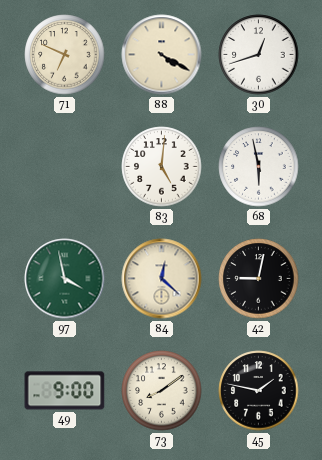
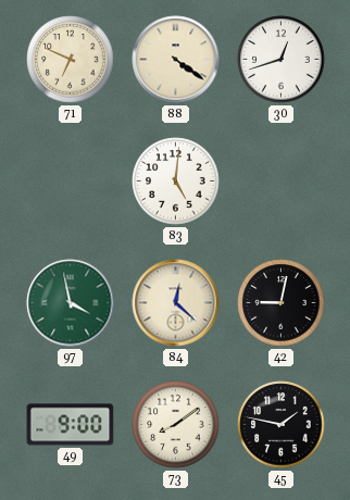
88: 4:20 -> 4:21 (176, 60)
68: 5:58 -> none (259, 167)
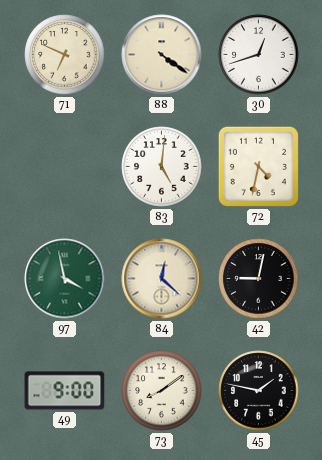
72: none -> 4:32 (258, 166)
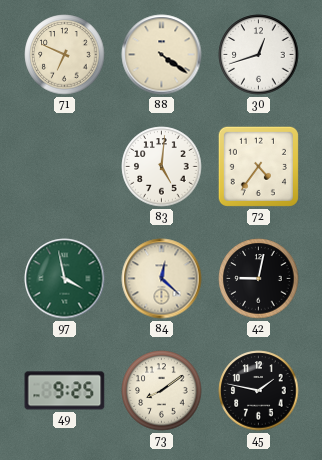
72: 4:32 -> 4:36 (258, 166)
49: 9:00 -> 9:25 (65, 391)
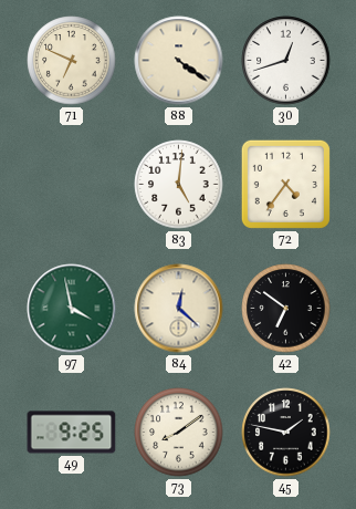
42: 9:02 -> 6:51 (286, 309)
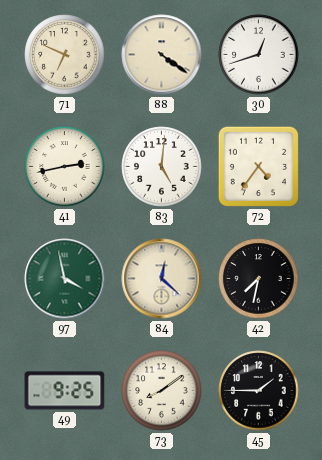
41: none -> 2:43 (65, 167)
42: 6:51 -> 7:32 (259, 279)
45: 1:47 -> 1:45 (259, 391)
